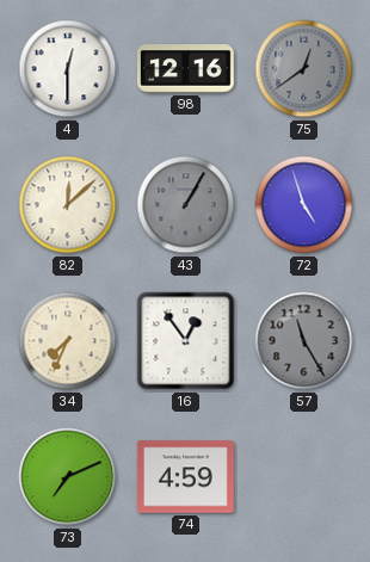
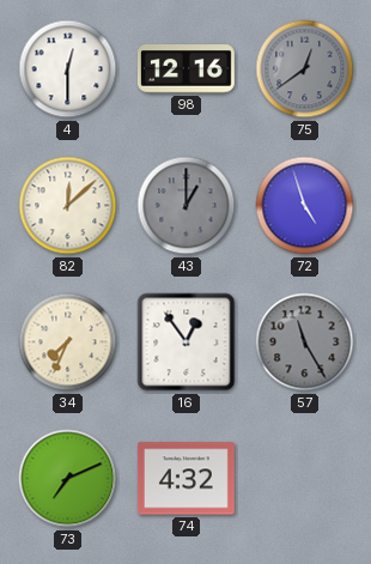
43: 1:05 -> 1:00 (187, 206)
74: 4:59 -> 4:32 (185, 479)
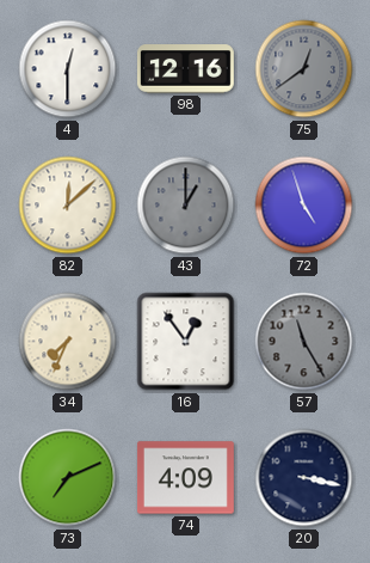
74: 4:32 -> 4:09 (185, 478)
20: none -> 3:17 (304, 478)
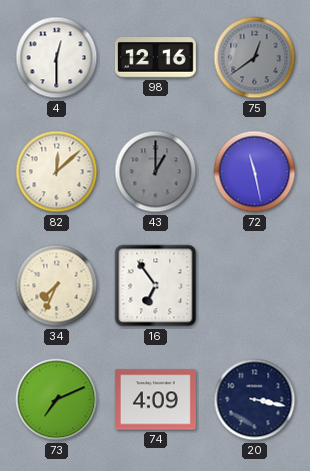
72: 4:57 -> 11:28 (255, 172)
16: 12:54 -> 6:54 (156, 286)
57: 11:25 -> none (304, 342)
